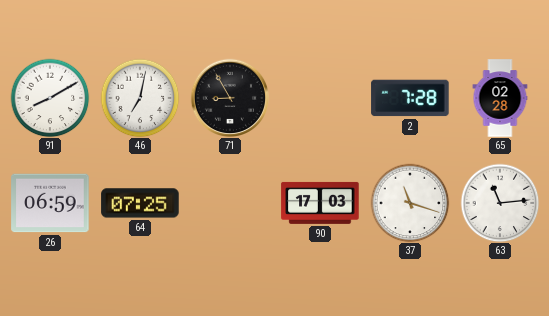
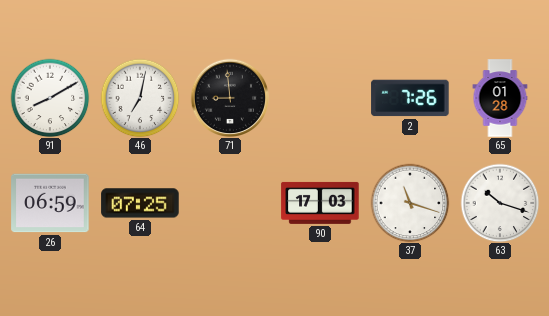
71: 8:55 -> 8:59 (229, 97)
2: 7:28 -> 7:26 (410, 98)
65: 02:28 -> 01:28 (500, 98)
63: 11:14 -> 10:18 (500, 203)
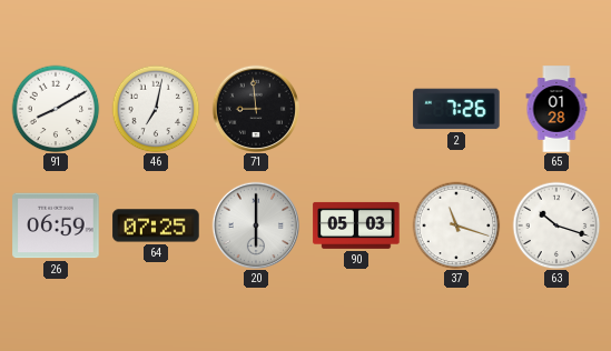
20: none -> 6:00 (255, 224)
90: 17:03 -> 05:03 (356, 225)
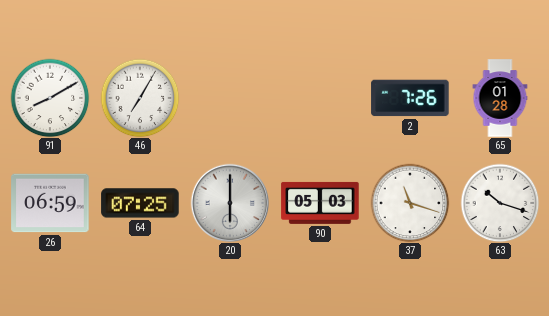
46: 7:02 -> 7:05 (140, 98)
71: 8:59 -> none (255, 108)
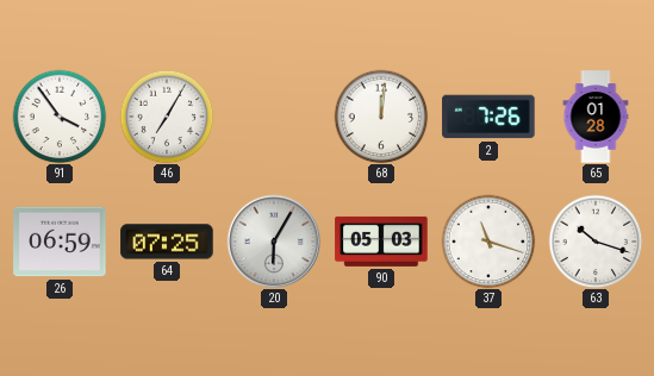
91: 8:10 -> 3:54 (60, 117)
68: none -> 12:01 (381, 117)
20: 6:00 -> 6:05 (273, 240)
